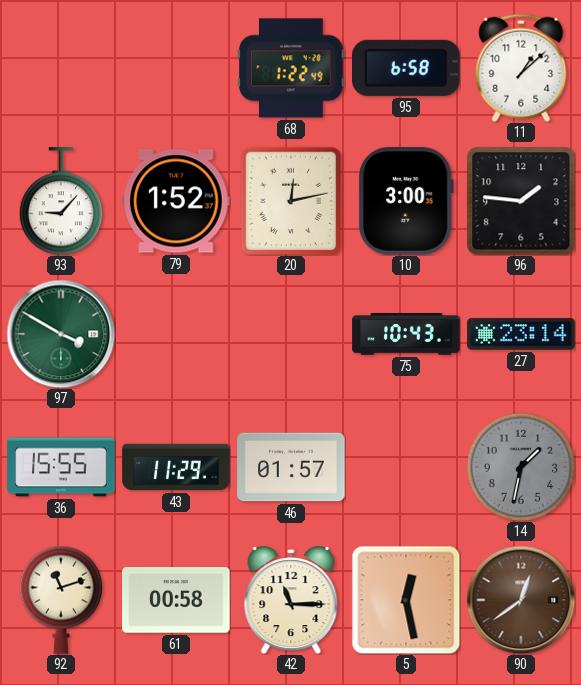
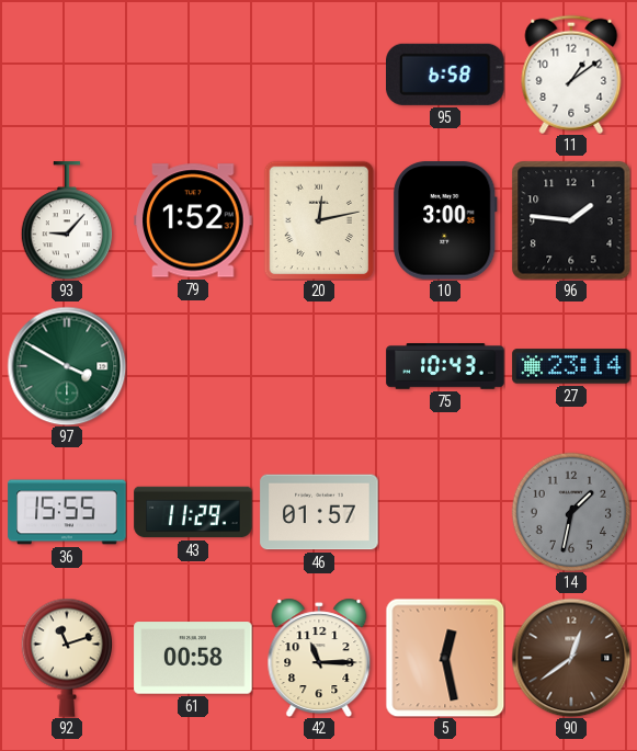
68: 1:22 -> none (291, 68)
11: 1:08 -> 1:09 (571, 75)
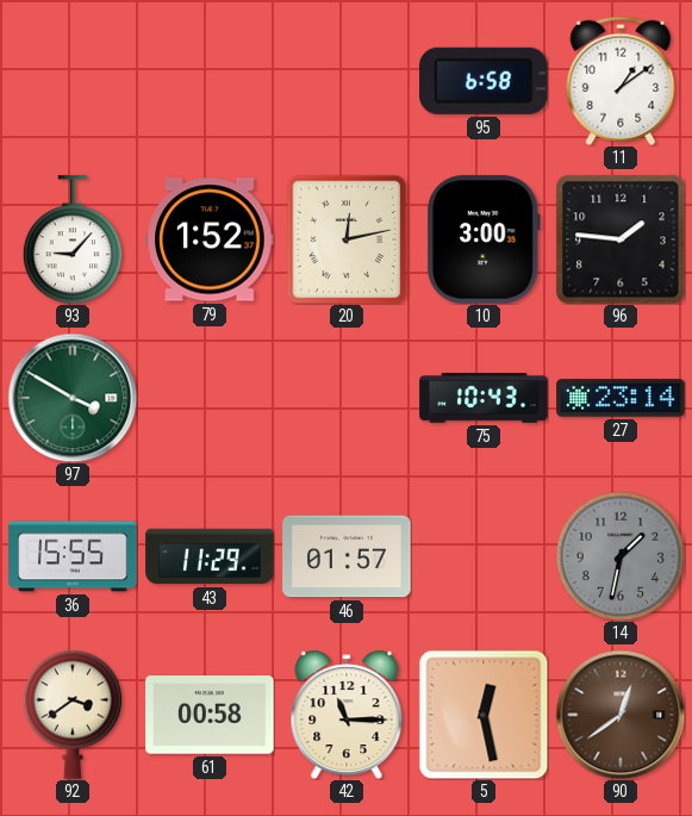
92: 11:12 -> 3:39 (71, 715)
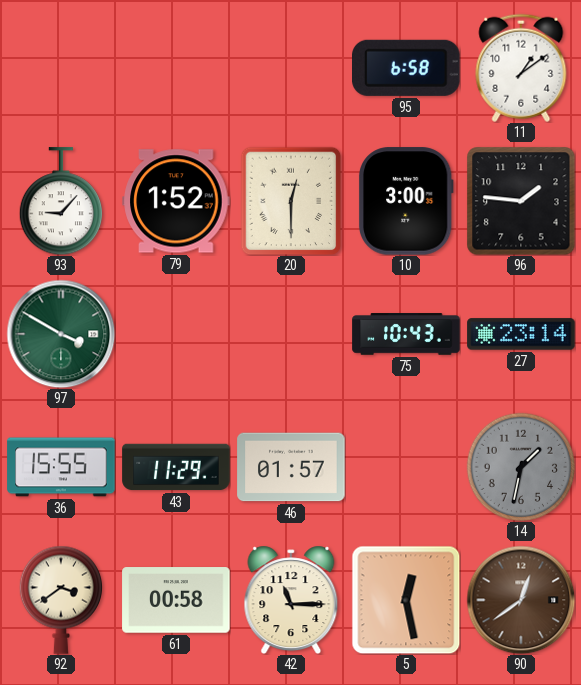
20: 12:13 -> 12:30 (291, 201)
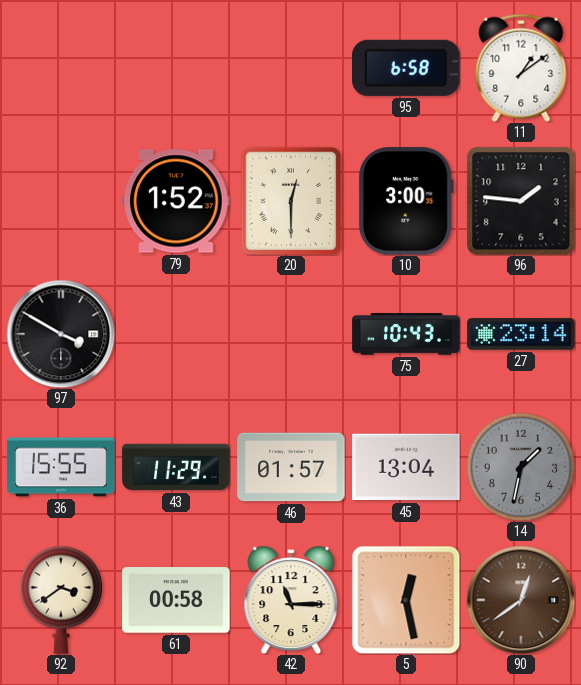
93: 9:07 -> none (60, 201)
97 dial: green -> black (61, 334)
45: none -> 13:04 (406, 467)
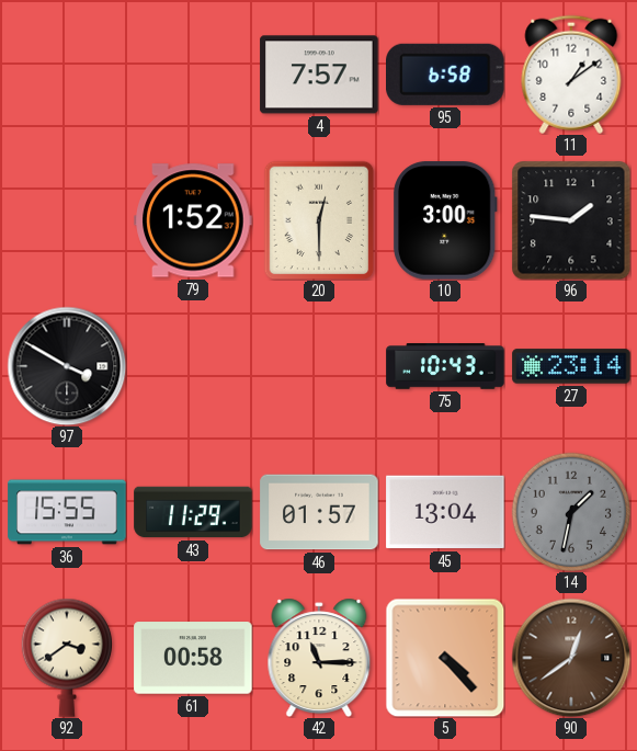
4: none -> 7:57 (319, 75)
5: 12:28 -> 4:23 (445, 658)
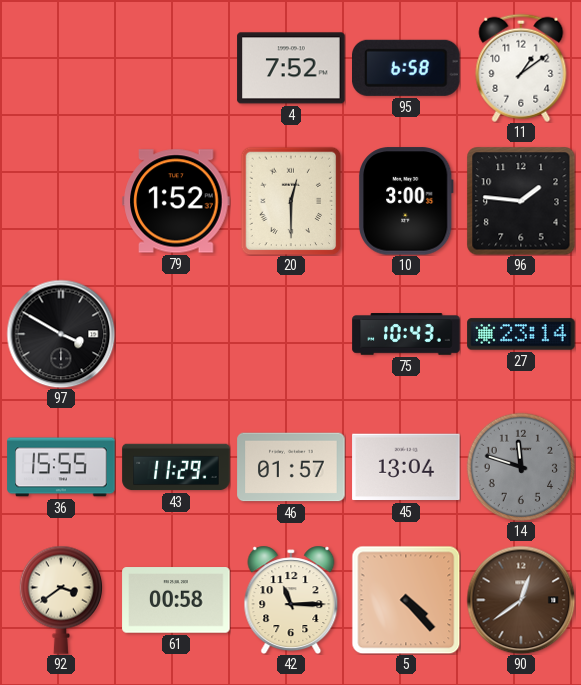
4: 7:57 -> 7:52 (291, 68)
14: 1:32 -> 11:48 (521, 467)
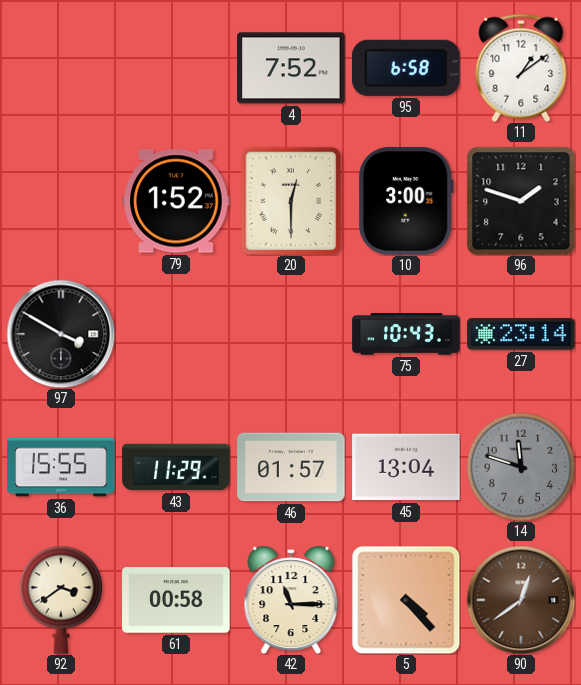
96: 1:46 -> 1:48 (521, 201)
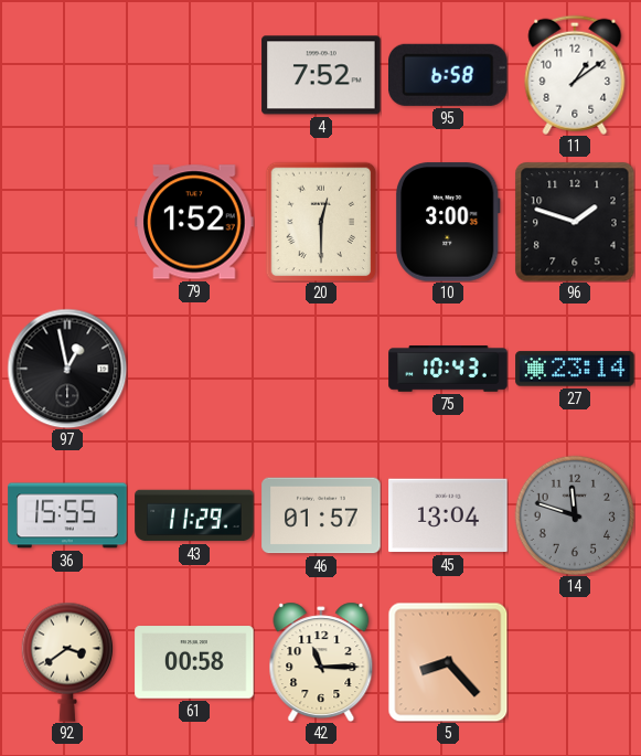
97: 3:50 -> 12:58 (67, 369)
5: 4:23 -> 8:23 (448, 662)
90: 12:39 -> none (521, 600)
